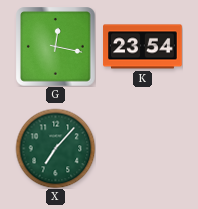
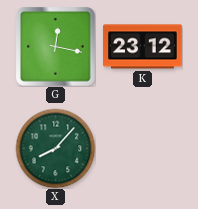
K: 23:54 -> 23:12 (143, 47)
X: 7:07 -> 8:07 (55, 148)
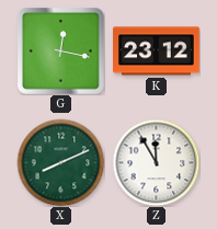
X: 8:07 -> 8:11 (60, 162)
Z: none -> 11:55 (156, 162)
